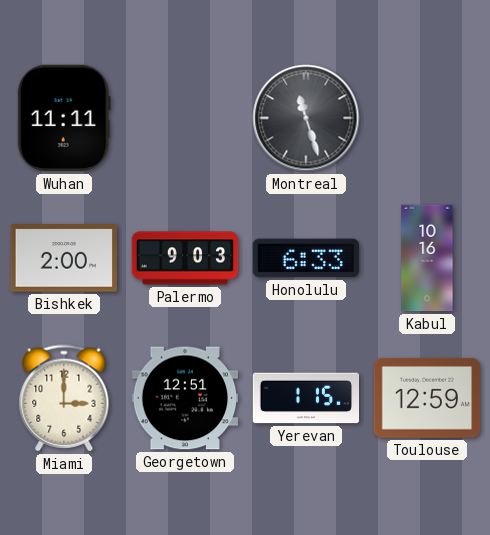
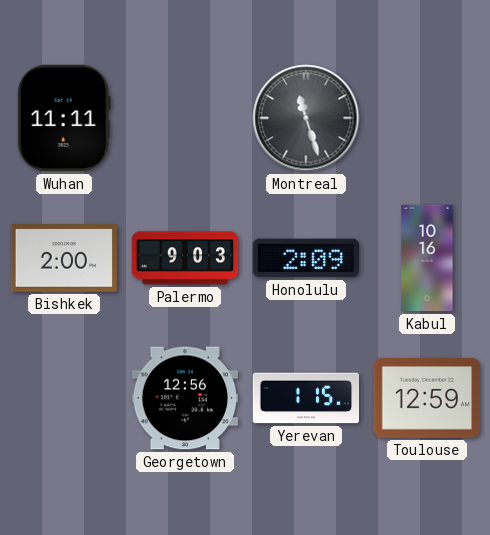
Honolulu: 6:33 -> 2:09 (306, 258)
Miami: 3:00 -> none (64, 398)
Georgetown: 12:51 -> 12:56 (185, 398)
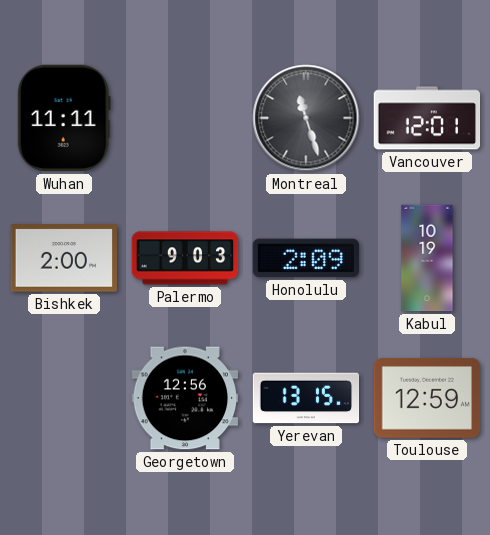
Vancouver: none -> 12:01 (427, 118)
Kabul: 10:16 -> 10:19 (427, 258)
Yerevan: 1:15 -> 13:15 (306, 398)
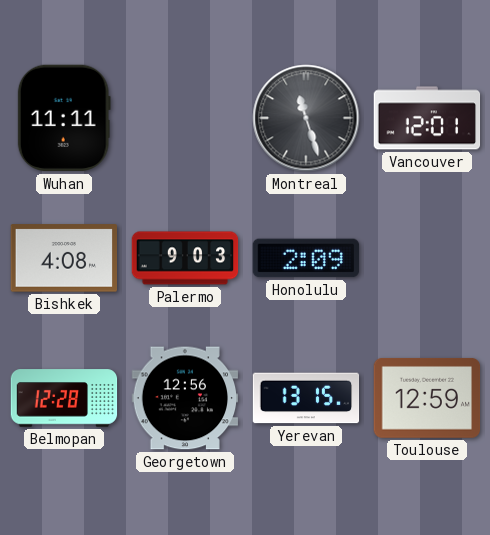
Bishkek: 2:00 -> 4:08 (64, 258)
Kabul: 10:19 -> none (427, 258)
Belmopan: none -> 12:28 (64, 398)
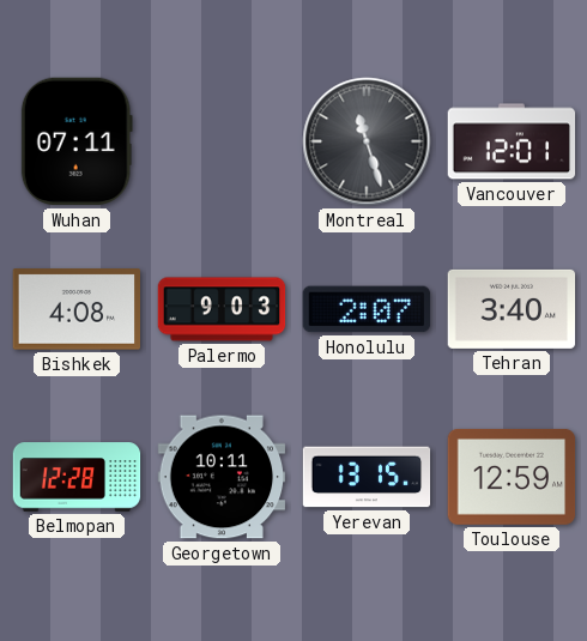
Wuhan: 11:11 -> 07:11 (77, 141)
Honolulu: 2:09 -> 2:07 (367, 309)
Tehran: none -> 3:40 (512, 309)
Georgetown: 12:56 -> 10:11 (222, 477)
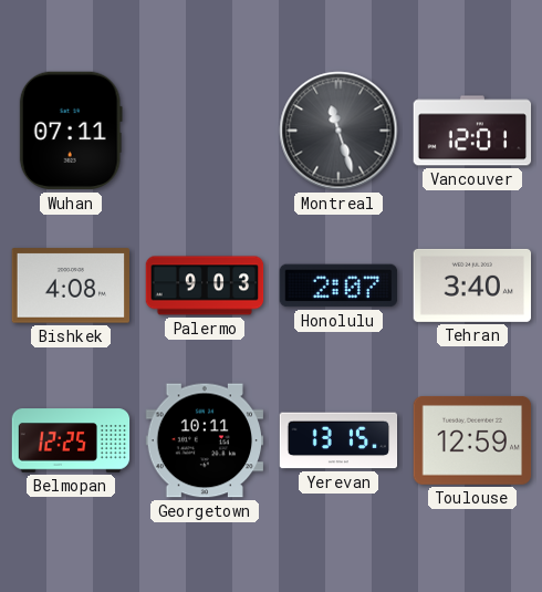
Belmopan: 12:28 -> 12:25 (71, 440)
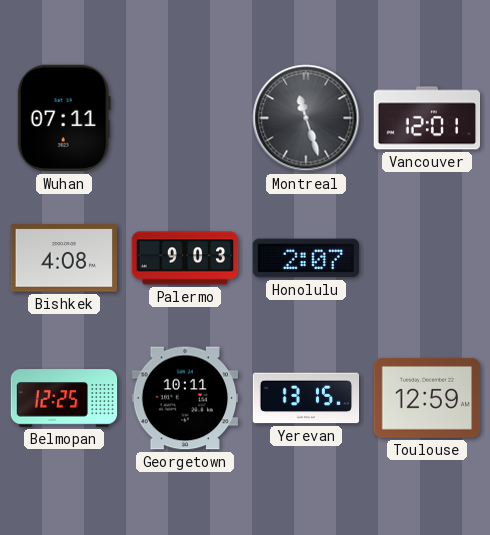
Tehran: 3:40 -> none (472, 285)
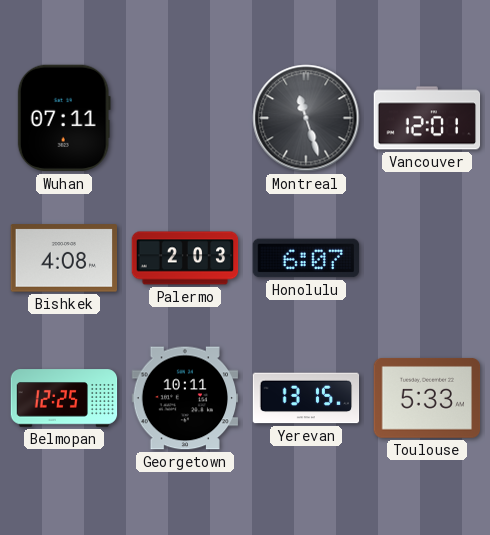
Palermo: 9:03 -> 2:03 (185, 258)
Honolulu: 2:07 -> 6:07 (306, 258)
Toulouse: 12:59 -> 5:33 (427, 398)
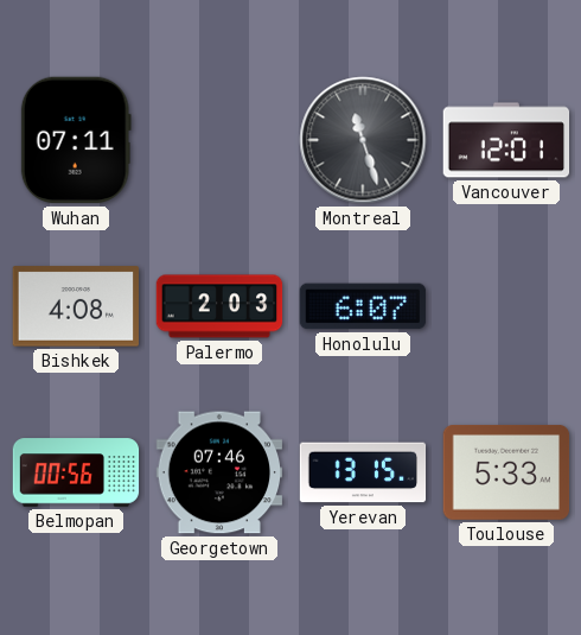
Belmopan: 12:25 -> 00:56 (76, 472)
Georgetown: 10:11 -> 07:46 (219, 472)
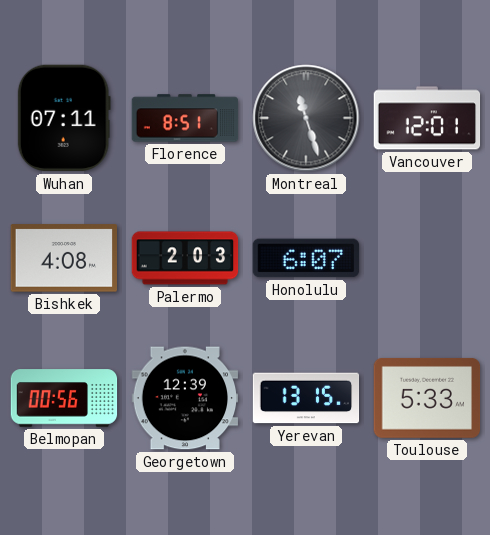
Florence: none -> 8:51 (185, 118)
Georgetown: 07:46 -> 12:39 (185, 398)
